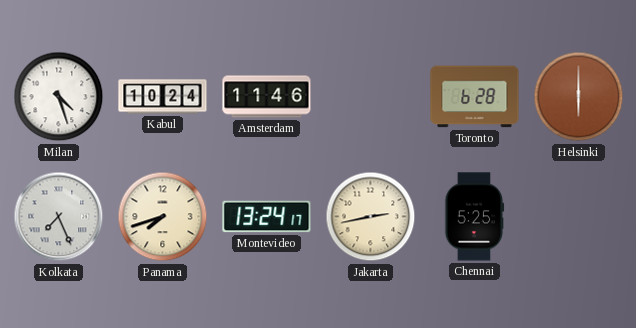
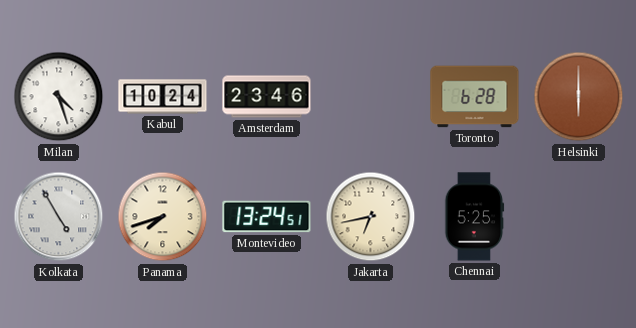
Amsterdam: 11:46 -> 23:46 (267, 97)
Kolkata: 7:26 -> 4:55 (59, 217)
Montevideo: 13:24:17 -> 13:24:51 (267, 217)
Jakarta: 2:43 -> 6:43 (371, 217)
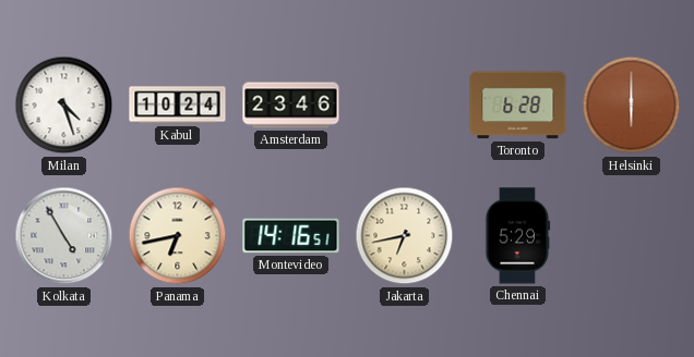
Panama: 7:42 -> 6:43 (178, 236)
Montevideo: 13:24 -> 14:16 (291, 236)
Chennai: 5:25 -> 5:29 (518, 236)
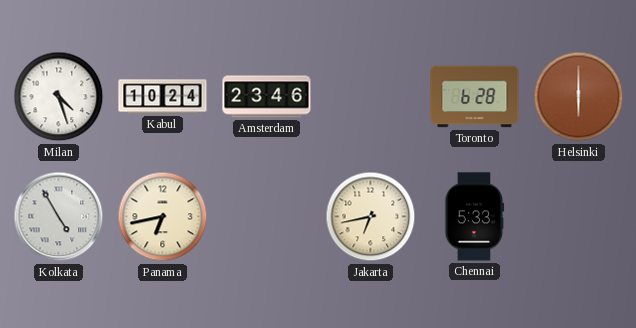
Montevideo: 14:16 -> none (291, 236)
Chennai: 5:29 -> 5:33 (475, 217)
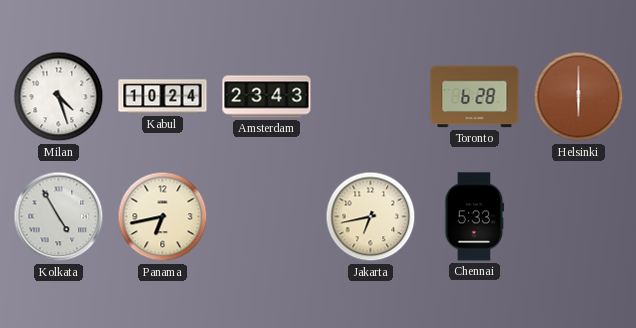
Amsterdam: 23:46 -> 23:43 (267, 97)
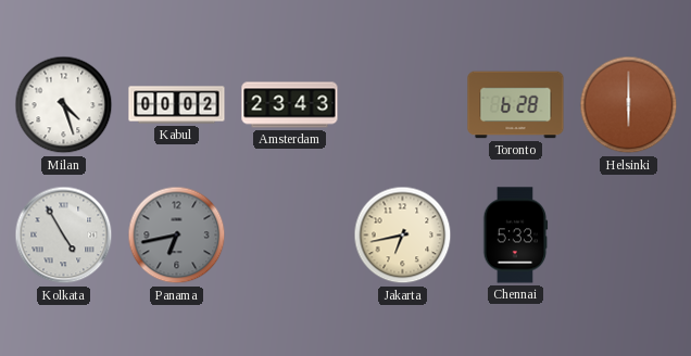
Kabul: 10:24 -> 00:02 (177, 105)
Panama dial: cream -> grey (177, 236)
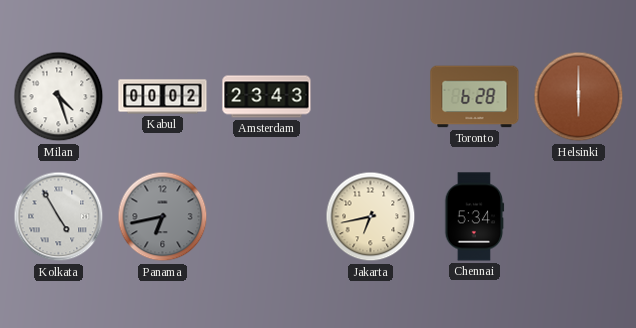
Chennai: 5:33 -> 5:34 (475, 217)
